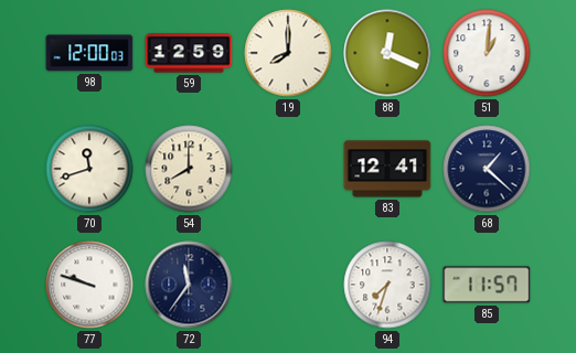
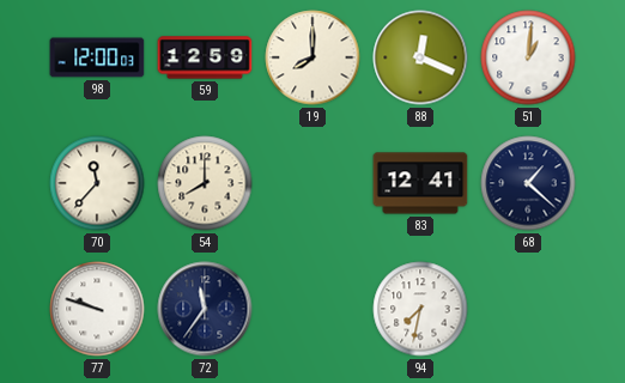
70: 11:42 -> 11:37 (97, 183)
94: 7:33 -> 7:32 (420, 309)
85: 11:57 -> none (487, 285)
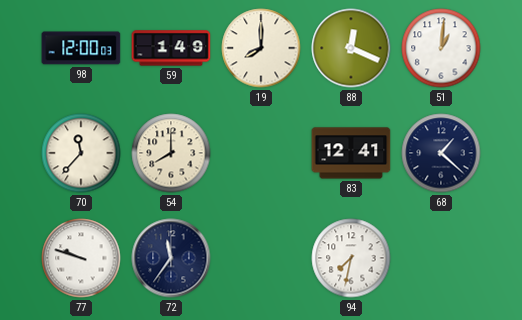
59: 12:59 -> 1:49 (171, 48)
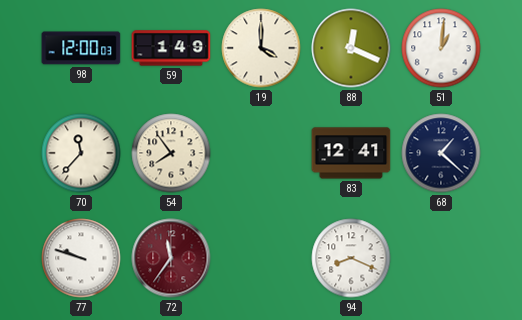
19: 8:00 -> 4:00 (261, 48)
54: 8:00 -> 7:54 (171, 153)
72 dial: navy -> burgundy (171, 258)
94: 7:32 -> 8:19 (351, 258)
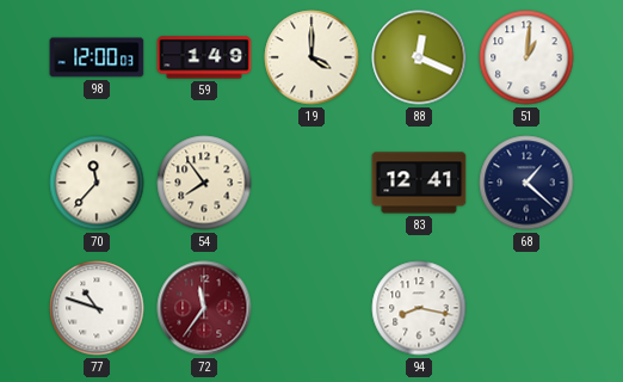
77: 9:48 -> 10:48 (97, 308)
94: 8:19 -> 8:17 (419, 308)
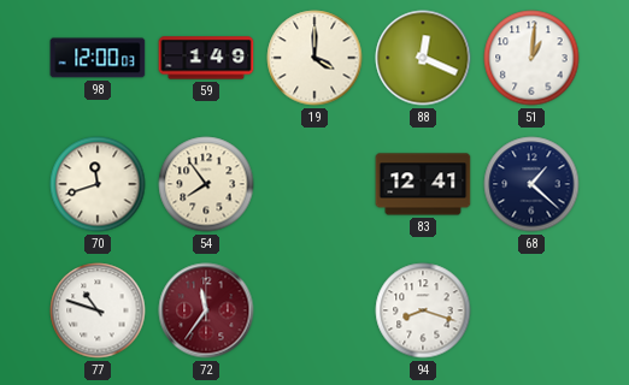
70: 11:37 -> 11:42 (98, 184)
94: 8:17 -> 8:18 (423, 310)
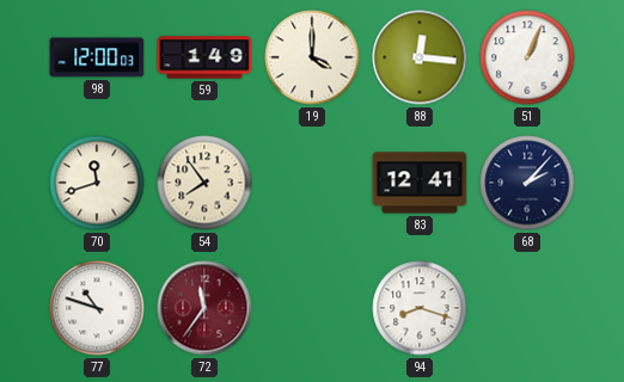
88: 12:19 -> 12:16 (420, 57)
51: 1:01 -> 1:04 (527, 57)
68: 1:22 -> 2:07 (527, 183)
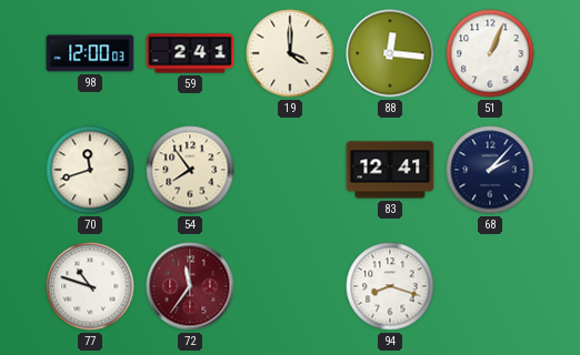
59: 1:49 -> 2:41 (190, 53)
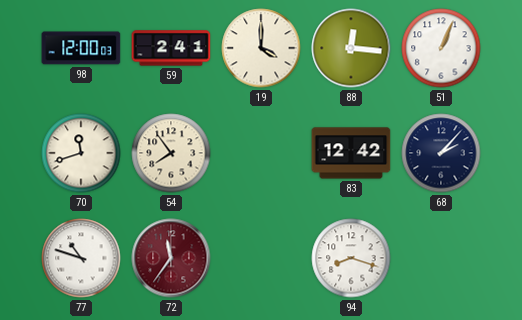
83: 12:41 -> 12:42 (351, 153)
